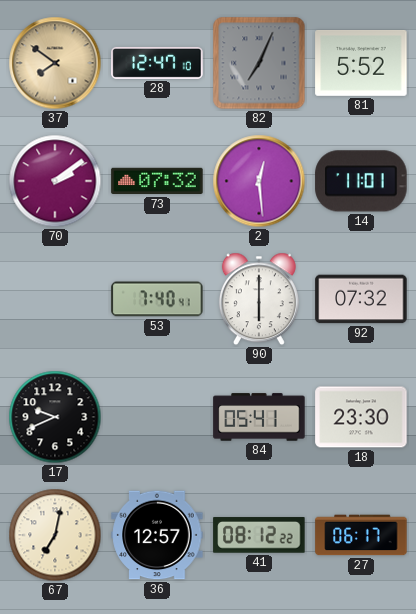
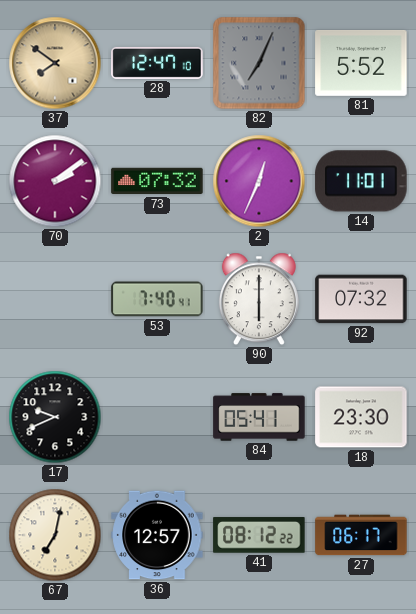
2: 12:29 -> 12:34 (259, 181)
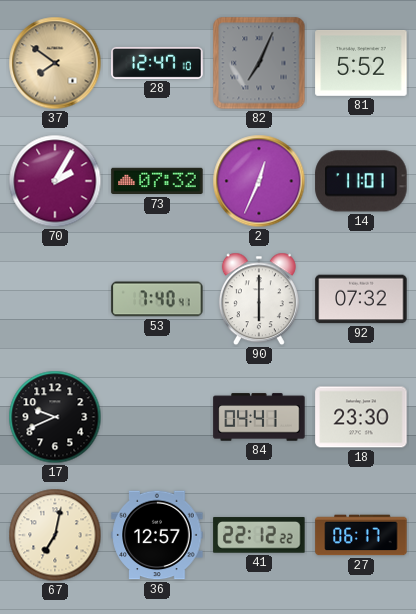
70: 2:09 -> 2:05 (55, 181)
84: 05:41 -> 04:41 (259, 417)
41: 08:12 -> 22:12 (259, 535)
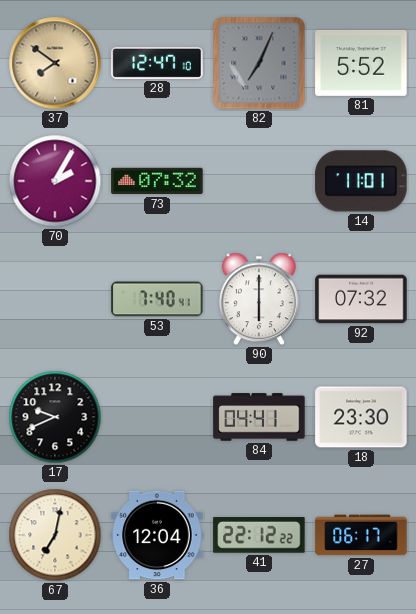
2: 12:34 -> none (259, 181)
36: 12:57 -> 12:04 (157, 535)
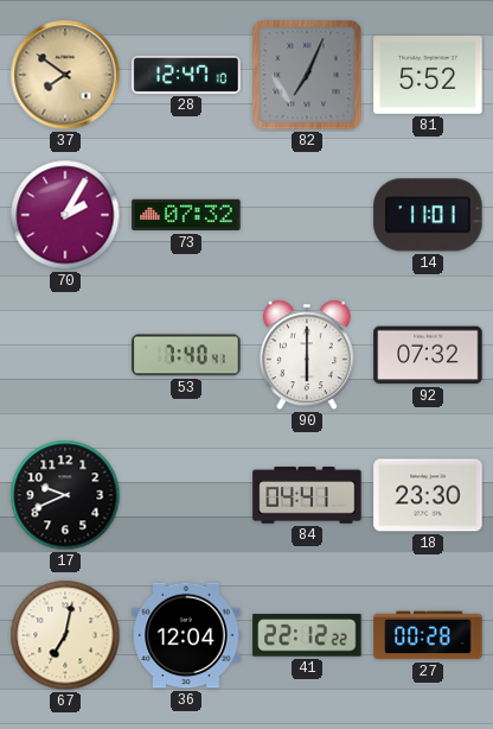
27: 06:17 -> 00:28 (428, 635)
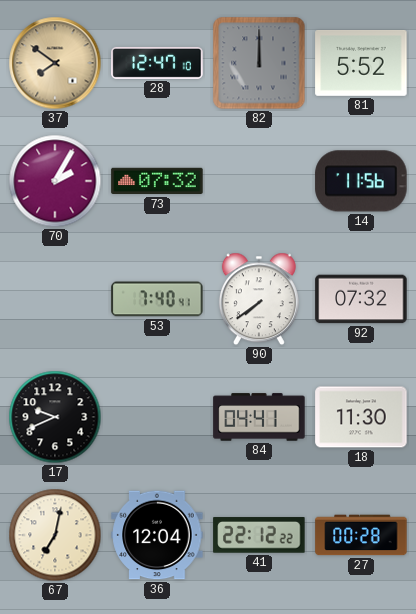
82: 7:04 -> 12:00 (259, 63)
14: 11:01 -> 11:56 (361, 181)
90: 6:00 -> 7:39 (259, 299)
18: 23:30 -> 11:30 (361, 417)
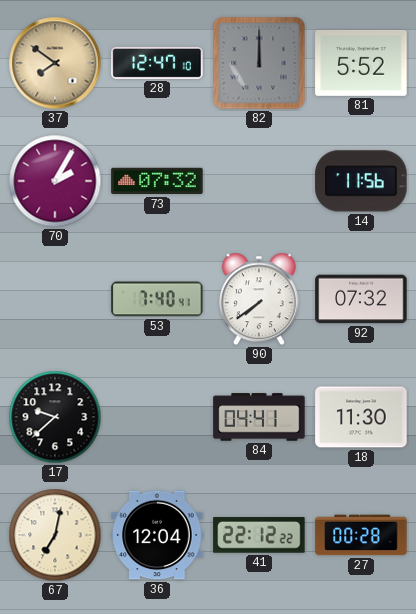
17: 9:41 -> 9:38 (55, 417)
